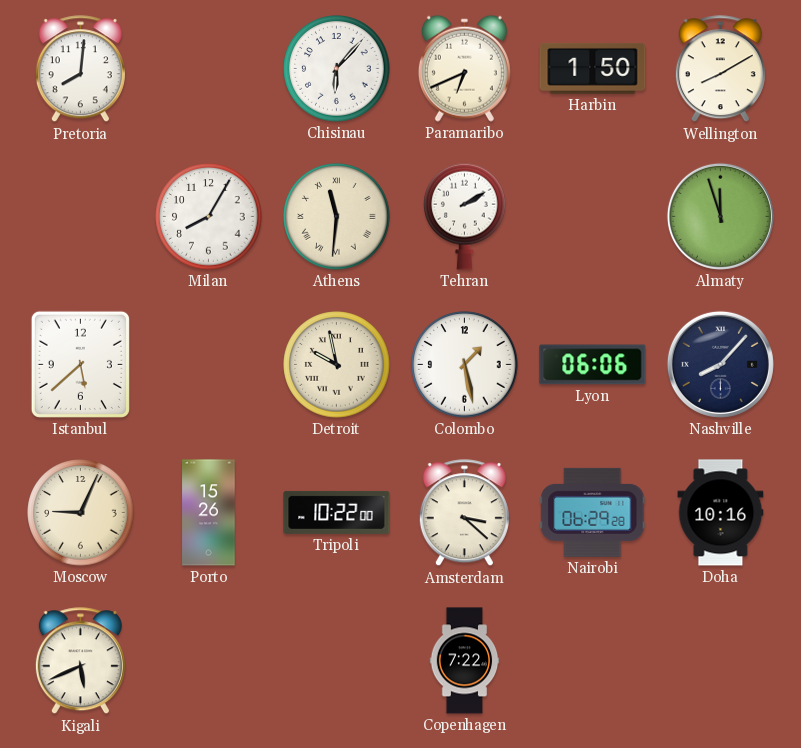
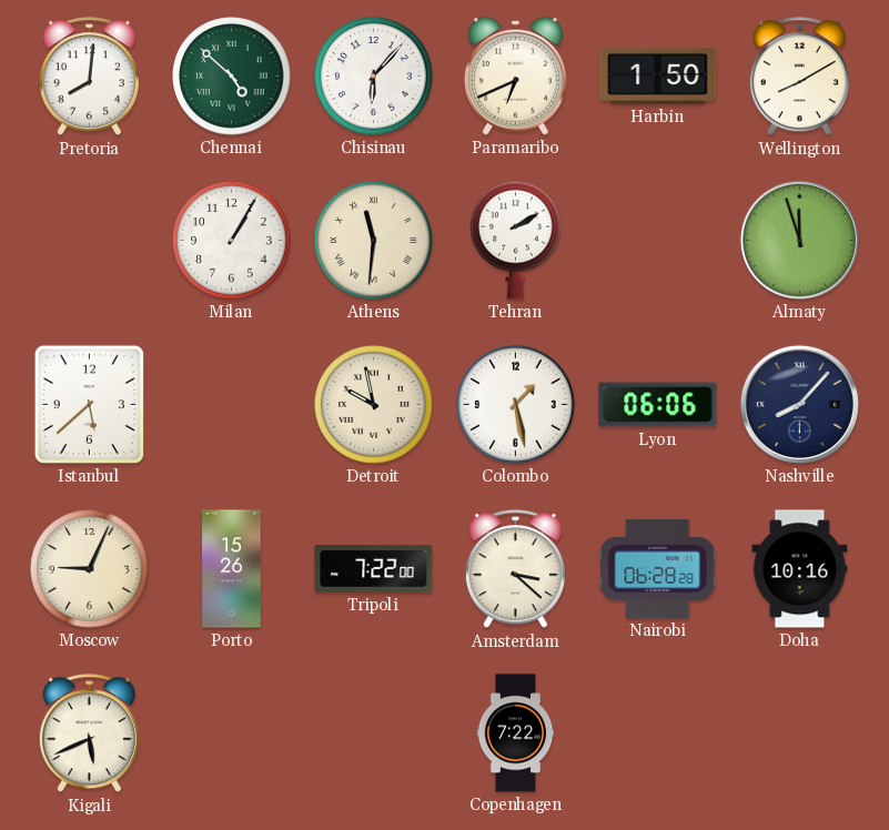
Chennai: none -> 4:52 (232, 77)
Milan: 8:05 -> 1:05 (232, 241)
Tripoli: 10:22 -> 7:22 (374, 568)
Nairobi: 06:29 -> 06:28 (658, 568)
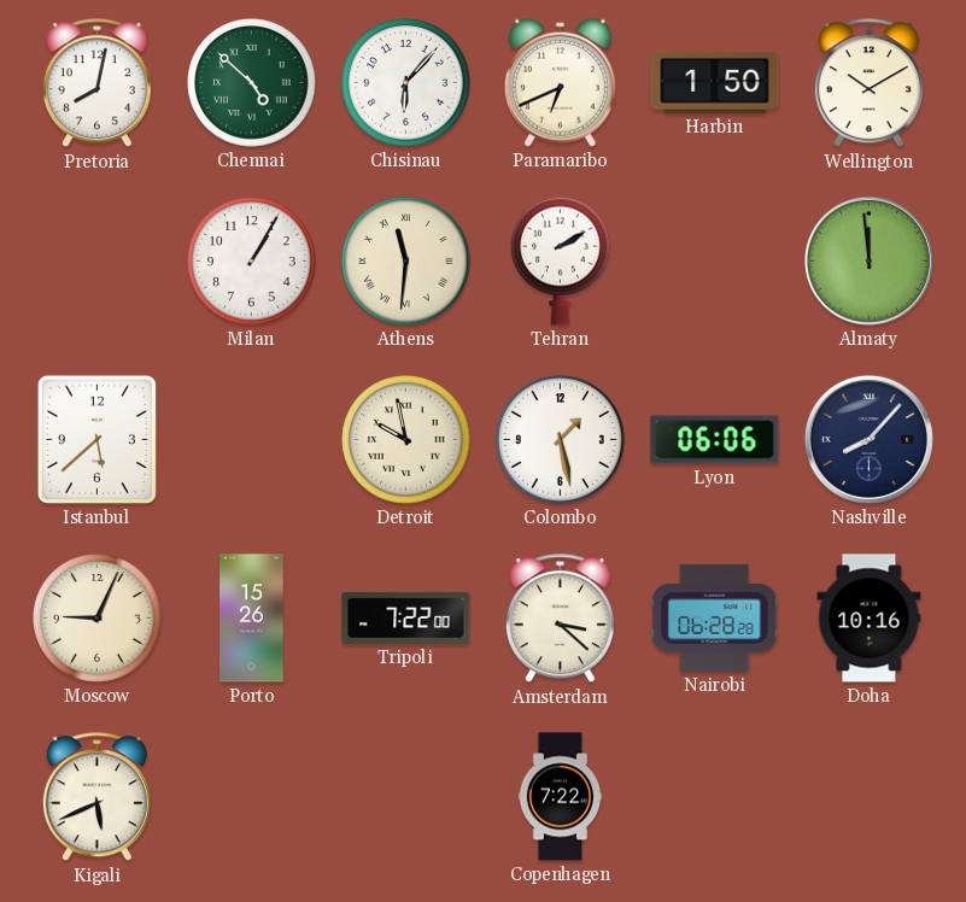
Pretoria: 8:01 -> 8:02 (96, 83)
Wellington: 8:10 -> 10:10 (868, 83)
Almaty: 11:57 -> 11:59 (868, 260)
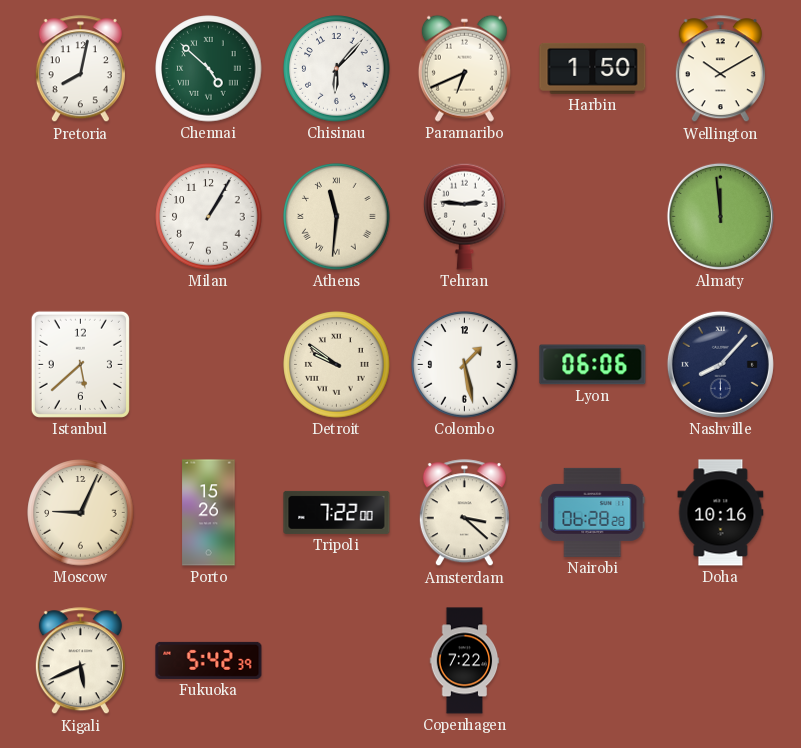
Tehran: 2:10 -> 2:46 (465, 216)
Detroit: 9:58 -> 9:51 (337, 365)
Fukuoka: none -> 5:42 (209, 660)
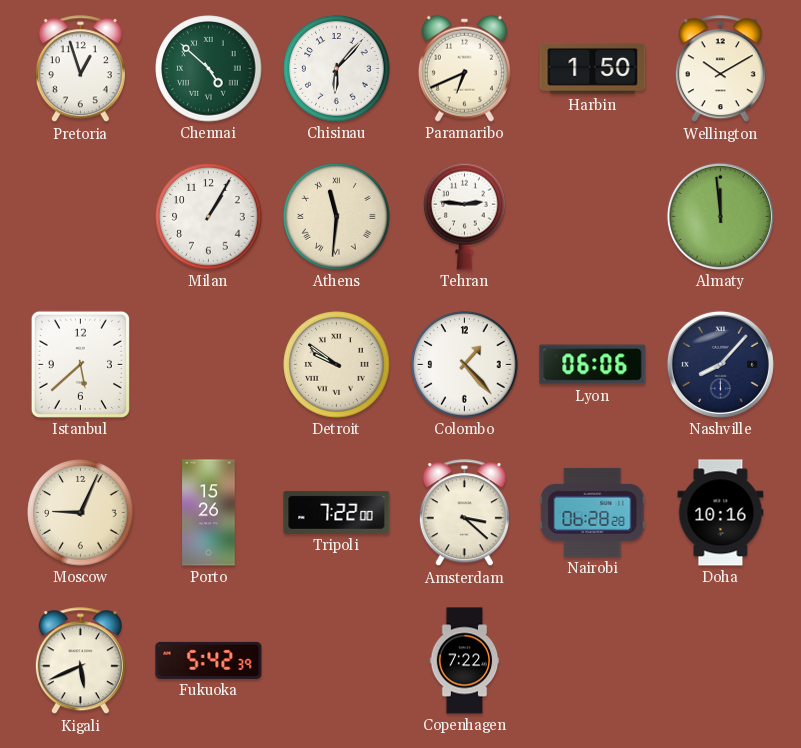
Pretoria: 8:02 -> 12:57 (80, 69)
Colombo: 1:28 -> 1:23 (465, 365)
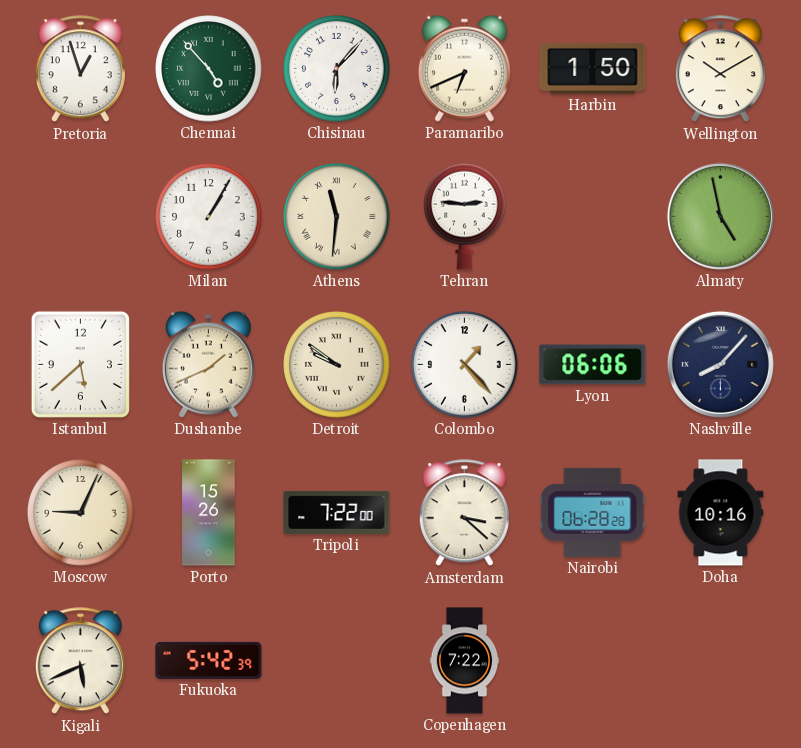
Chennai: 4:52 -> 4:53 (209, 69)
Almaty: 11:59 -> 4:58 (720, 216)
Dushanbe: none -> 1:41 (208, 364)
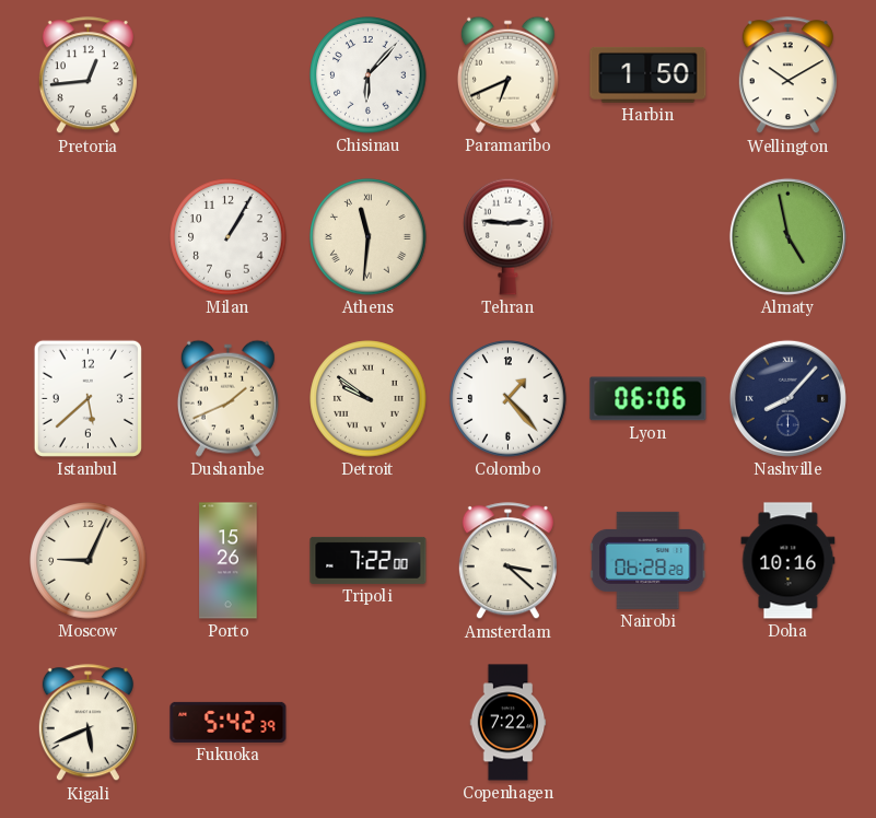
Pretoria: 12:57 -> 12:44 (87, 75)
Chennai: 4:53 -> none (209, 69)
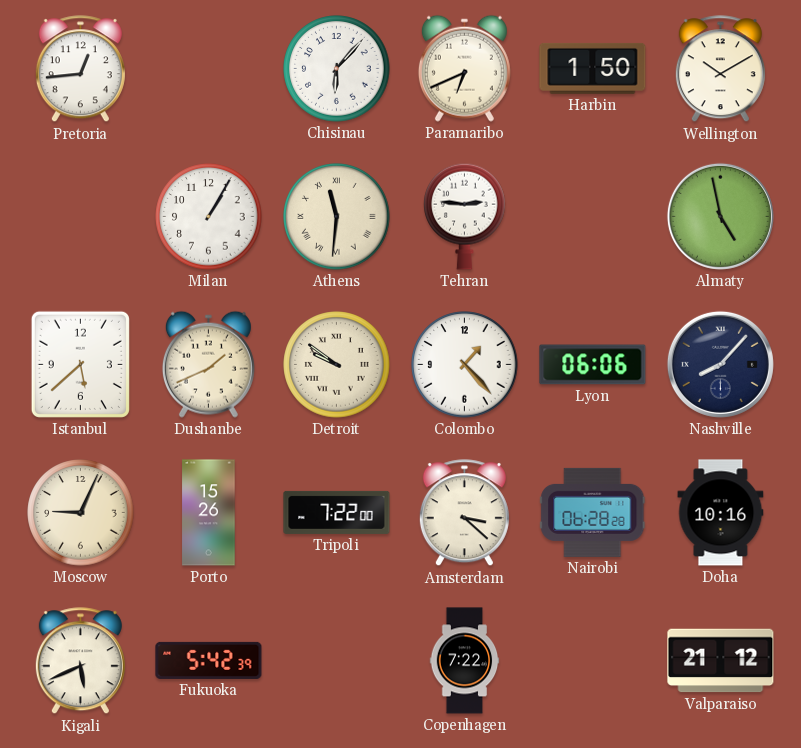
Valparaiso: none -> 21:12 (721, 661)
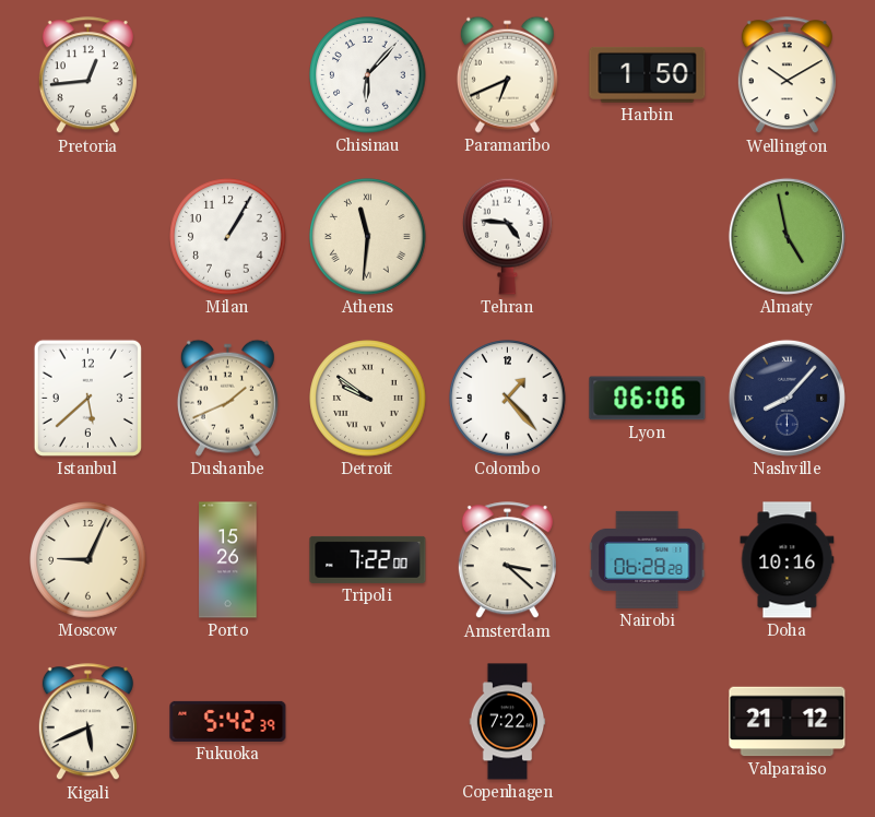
Tehran: 2:46 -> 4:46 (508, 236)
